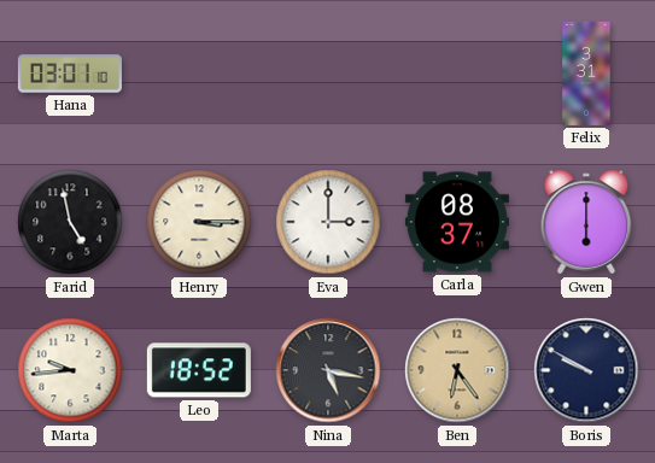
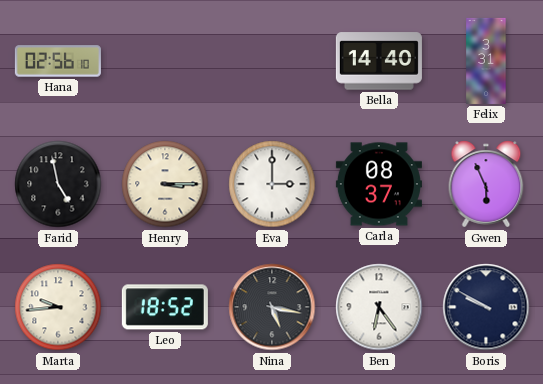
Hana: 03:01 -> 02:56 (58, 61)
Bella: none -> 14:40 (379, 61)
Gwen: 6:00 -> 5:56 (486, 184)
Ben dial: champagne -> white (379, 307)
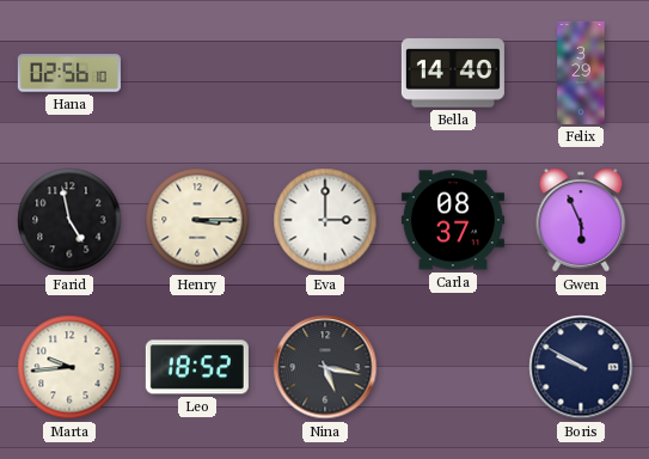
Felix: 3:31 -> 3:29 (581, 73)
Ben: 6:24 -> none (379, 307)
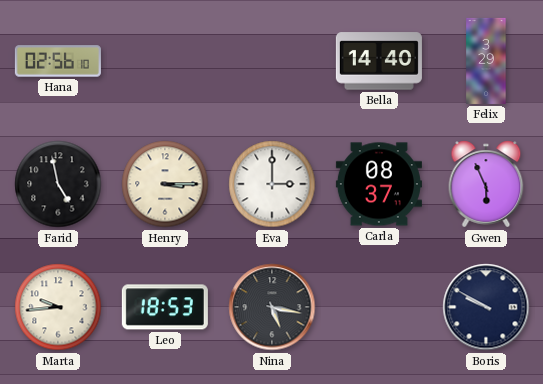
Leo: 18:52 -> 18:53 (165, 307)
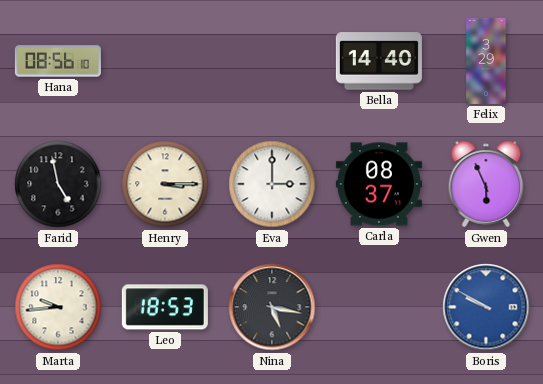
Hana: 02:56 -> 08:56 (58, 61)
Boris dial: navy -> blue (486, 307)
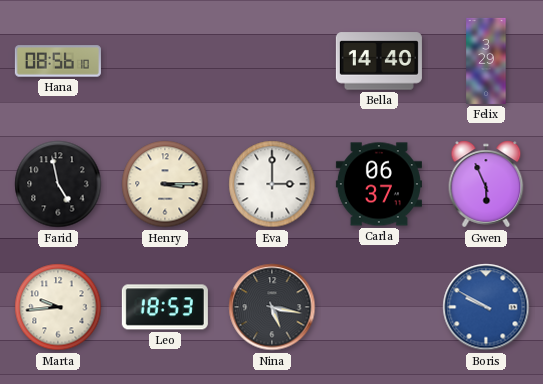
Carla: 08:37 -> 06:37 (379, 184)
